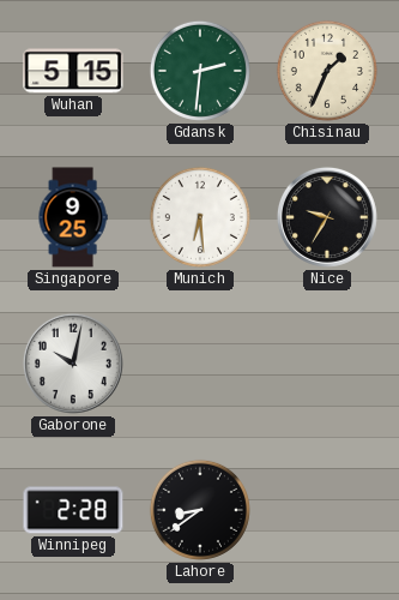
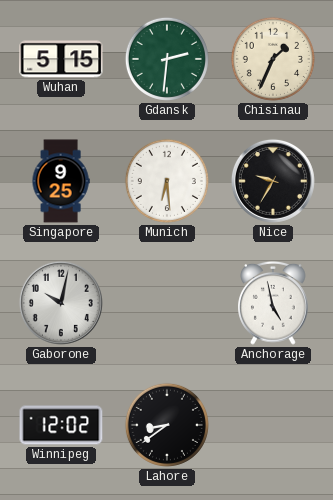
Anchorage: none -> 4:58 (273, 303)
Winnipeg: 2:28 -> 12:02 (61, 425)
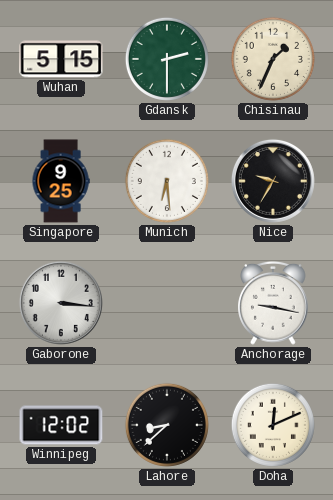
Gdansk: 2:31 -> 2:30 (167, 59)
Gaborone: 10:02 -> 3:16 (61, 303)
Anchorage: 4:58 -> 9:17 (273, 303)
Lahore: 8:39 -> 8:38 (167, 425)
Doha: none -> 12:11 (273, 425)
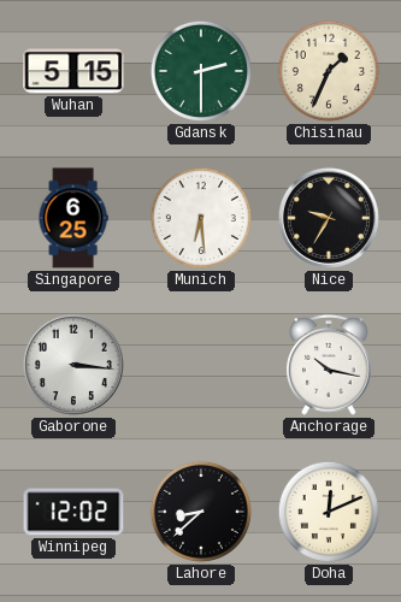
Singapore: 9:25 -> 6:25 (73, 218)
Anchorage: 9:17 -> 10:17 (329, 365)
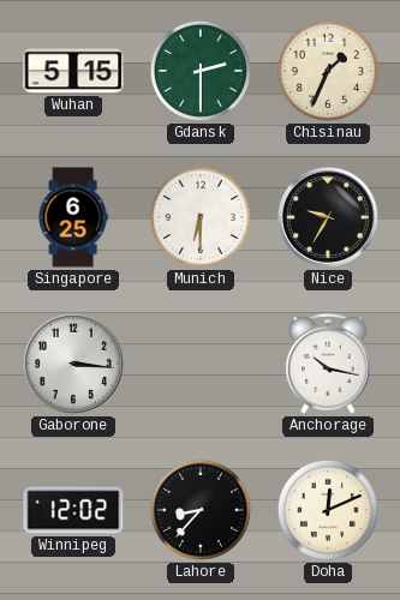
Munich: 6:29 -> 6:30 (201, 217)
Lahore: 8:38 -> 8:37 (201, 510)
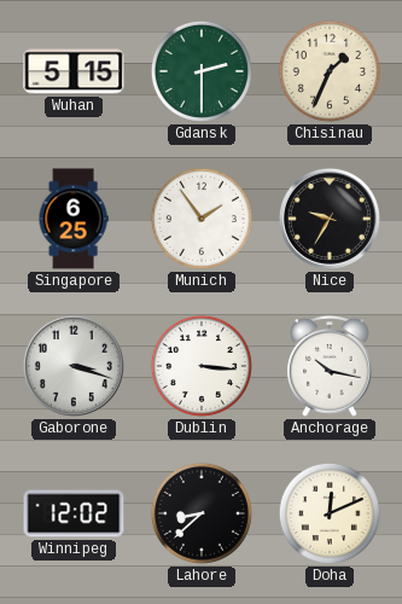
Munich: 6:30 -> 1:54 (202, 219)
Gaborone: 3:16 -> 3:18 (74, 366)
Dublin: none -> 3:16 (202, 366)
Lahore: 8:37 -> 8:38 (202, 513)
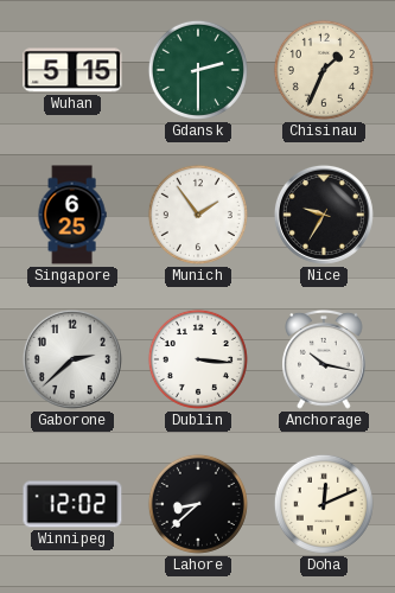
Gaborone: 3:18 -> 2:38 (72, 359)
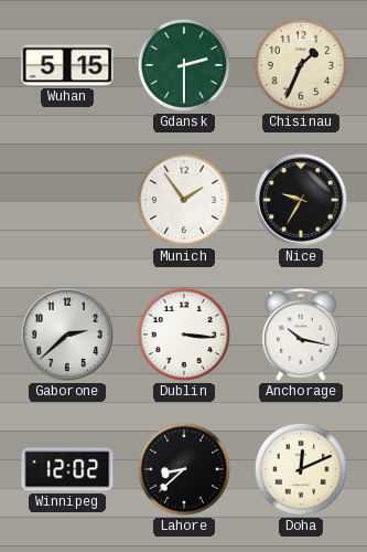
Singapore: 6:25 -> none (72, 215)
